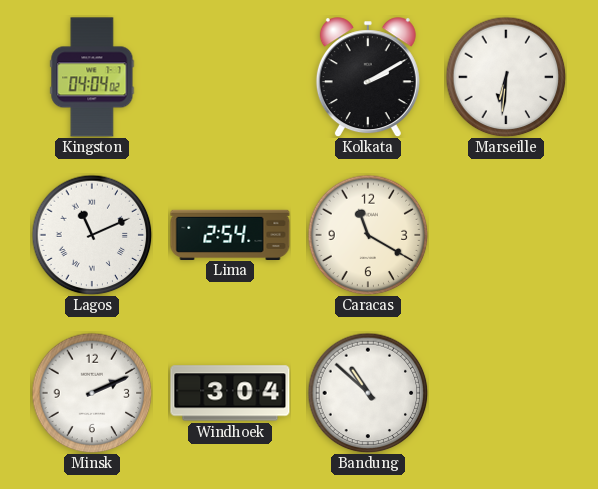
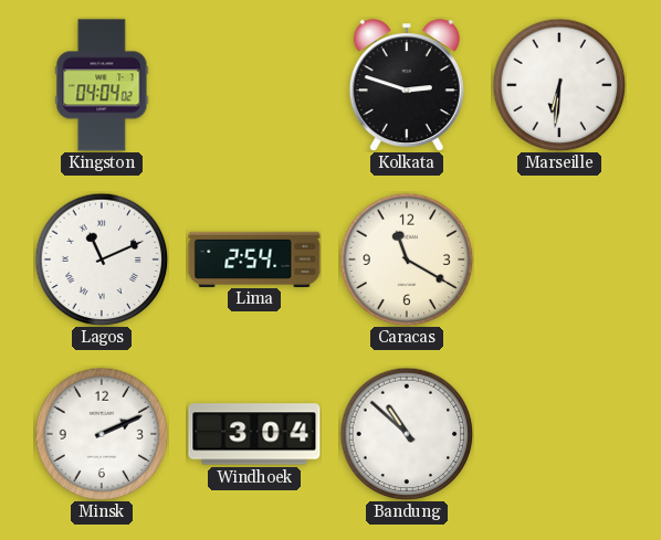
Kolkata: 2:10 -> 2:48 (407, 85)
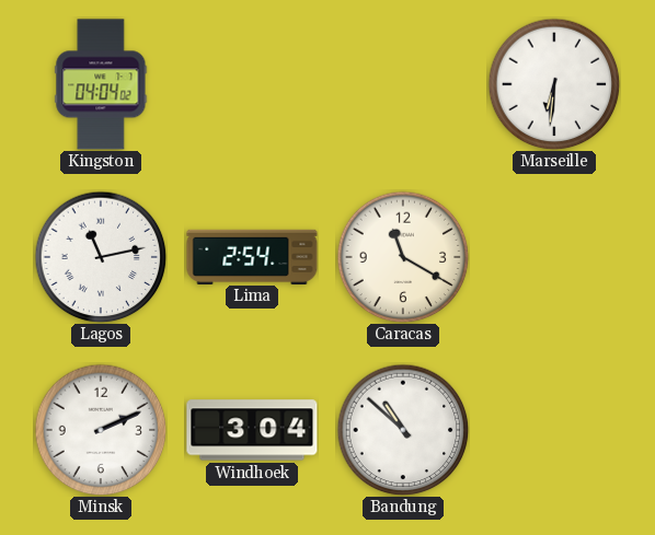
Kolkata: 2:48 -> none (407, 85)
Lagos: 11:11 -> 11:13 (101, 257)
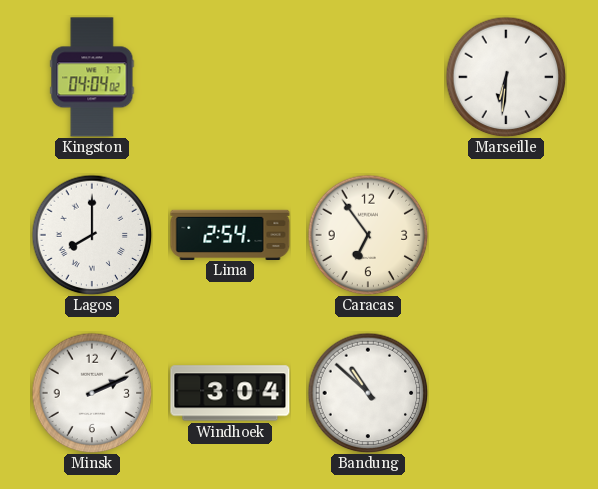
Lagos: 11:13 -> 8:00 (92, 235)
Caracas: 11:20 -> 6:54 (368, 235)
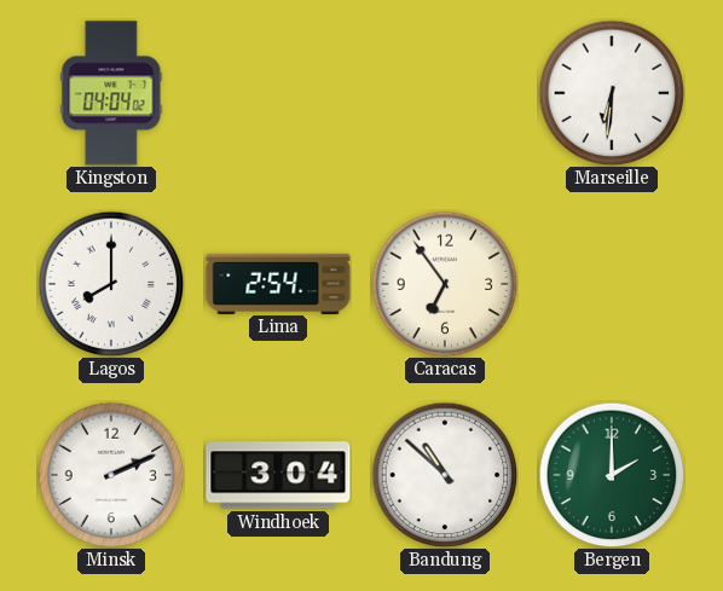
Bergen: none -> 2:00 (612, 475)
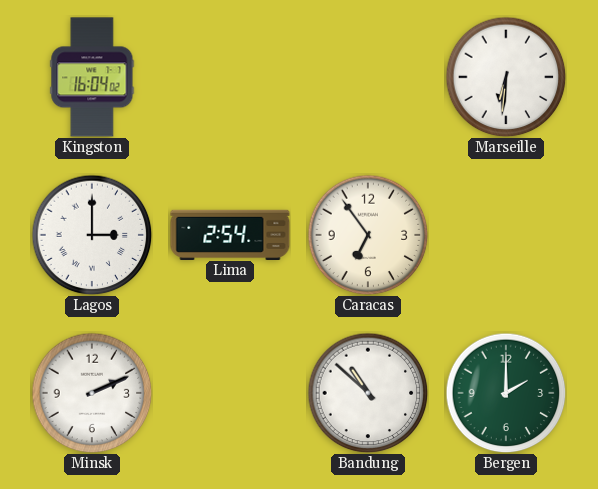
Kingston: 04:04 -> 16:04 (92, 77)
Lagos: 8:00 -> 3:00 (92, 235)
Windhoek: 3:04 -> none (278, 475)
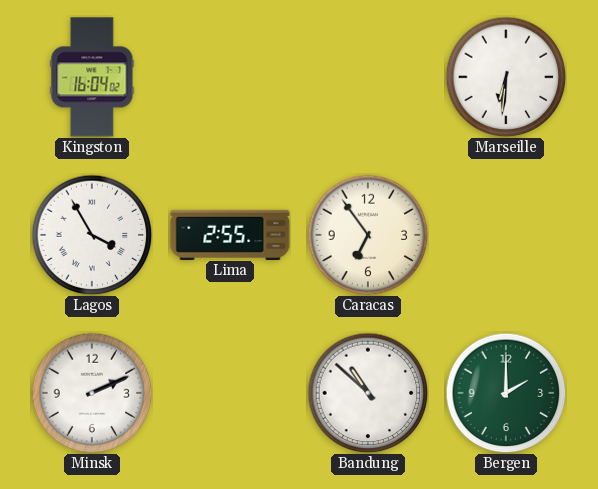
Lagos: 3:00 -> 3:55 (92, 235)
Lima: 2:54 -> 2:55 (230, 234)
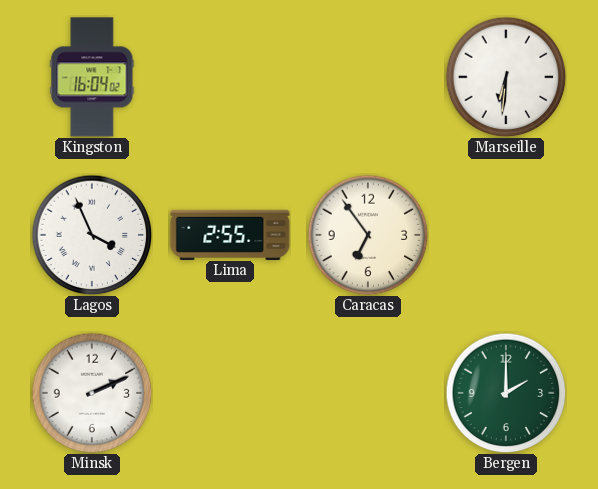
Lagos: 3:55 -> 3:56 (92, 235)
Bandung: 10:52 -> none (368, 393)
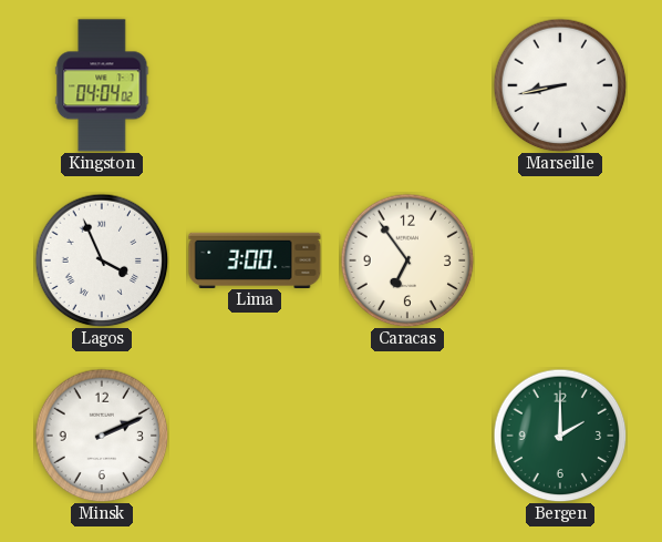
Kingston: 16:04 -> 04:04 (102, 85)
Marseille: 6:31 -> 8:43 (560, 85)
Lima: 2:55 -> 3:00 (255, 259)
